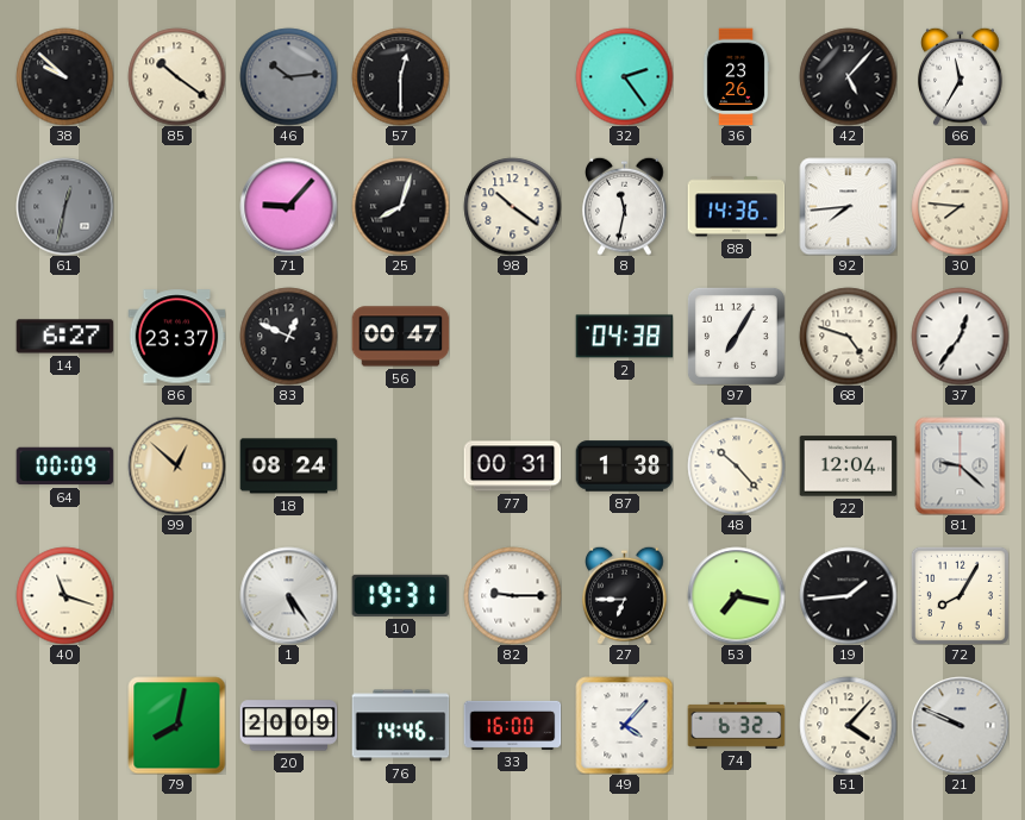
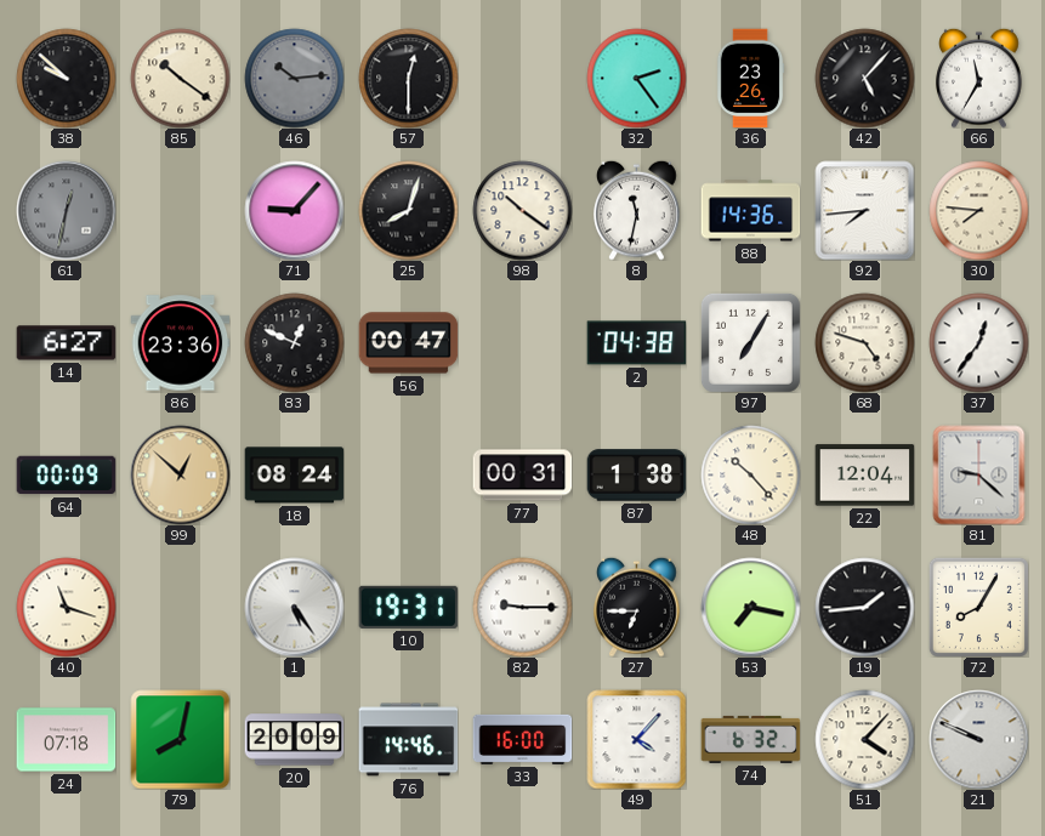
86: 23:37 -> 23:36 (180, 343)
24: none -> 07:18 (66, 740)
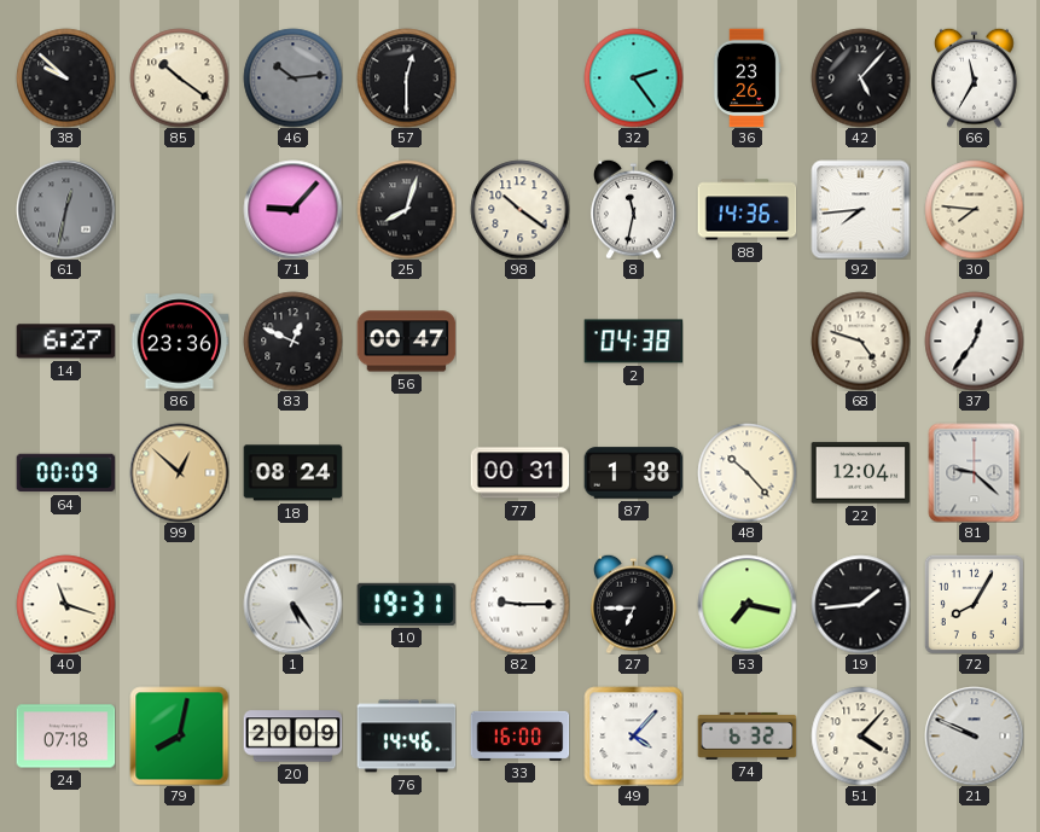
97: 7:05 -> none (750, 342)
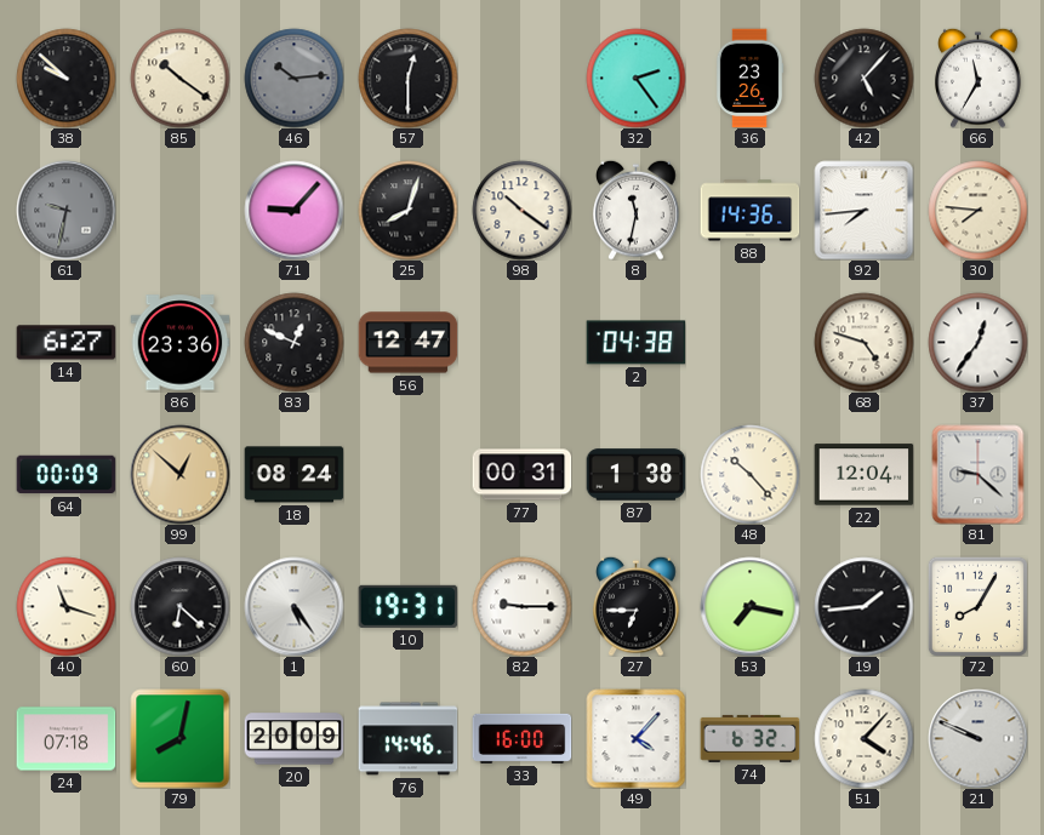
61: 12:32 -> 9:32 (65, 210)
56: 00:47 -> 12:47 (407, 343)
60: none -> 6:22 (179, 606)
